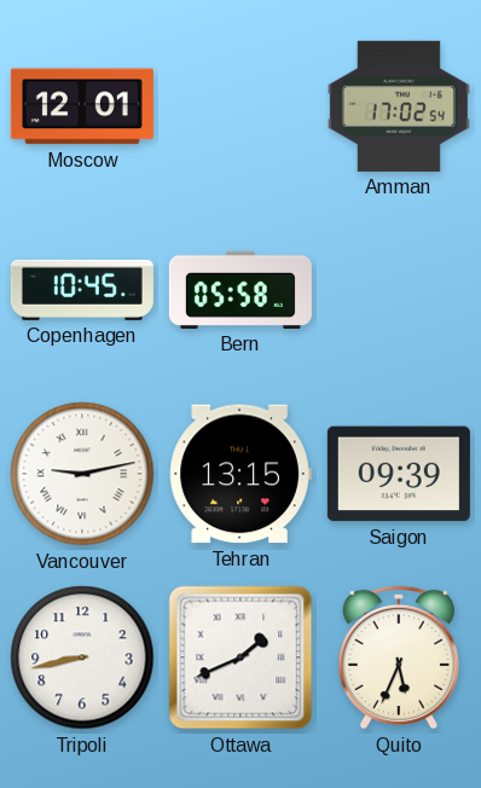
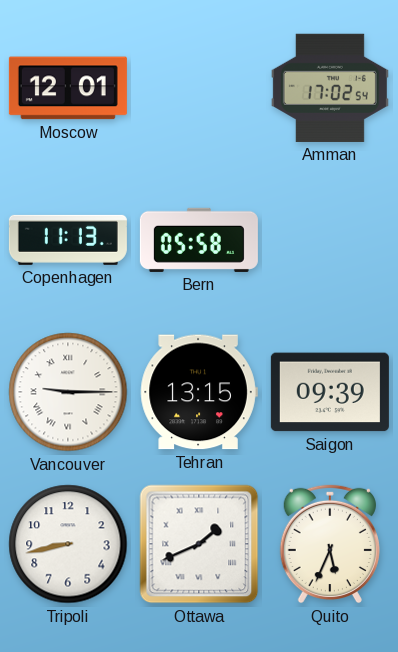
Copenhagen: 10:45 -> 11:13 (68, 240)
Vancouver: 9:13 -> 9:15 (68, 392)
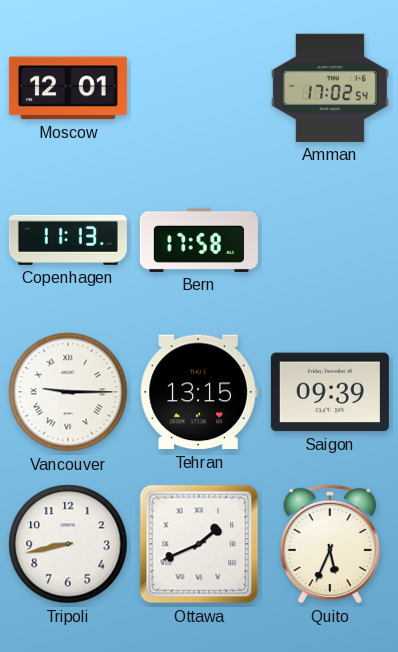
Bern: 05:58 -> 17:58 (199, 240)
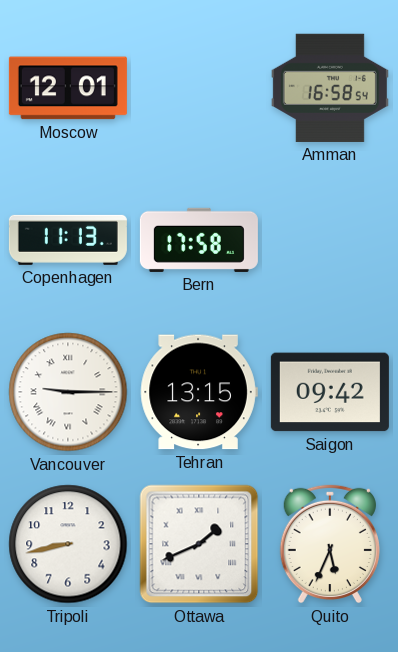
Amman: 17:02 -> 16:58 (330, 88)
Saigon: 09:39 -> 09:42 (330, 392)
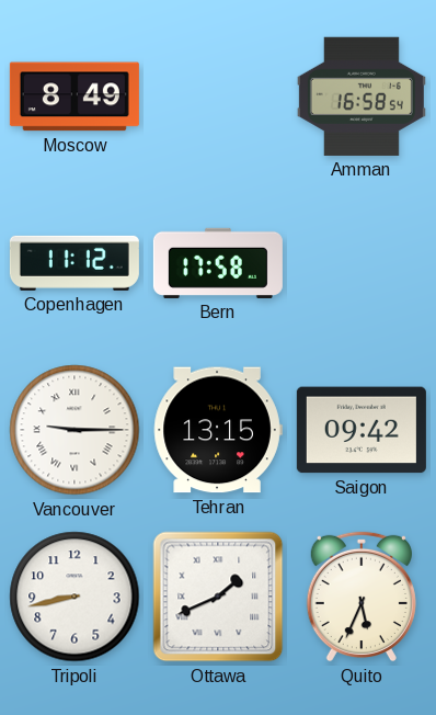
Moscow: 12:01 -> 8:49 (74, 97)
Copenhagen: 11:13 -> 11:12 (74, 263)
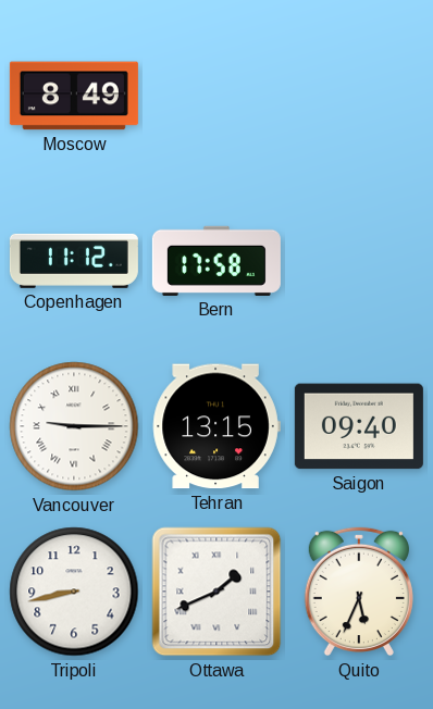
Amman: 16:58 -> none (362, 97)
Saigon: 09:42 -> 09:40 (359, 426)
